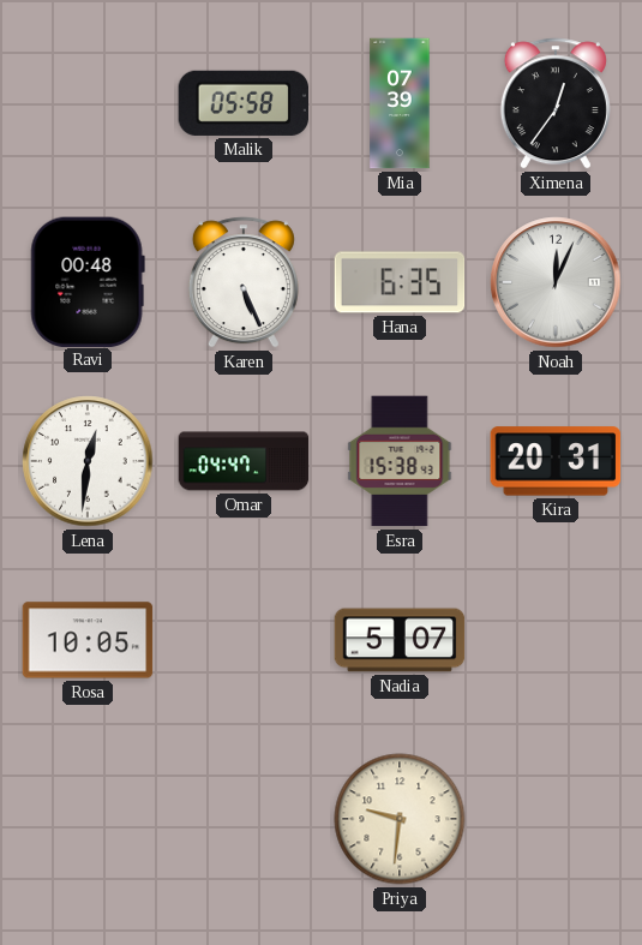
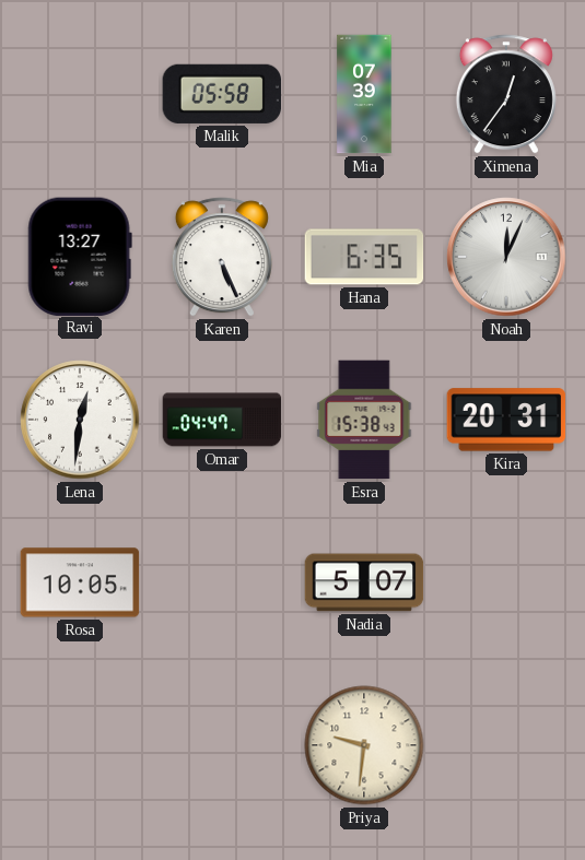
Ravi: 00:48 -> 13:27 (80, 256)
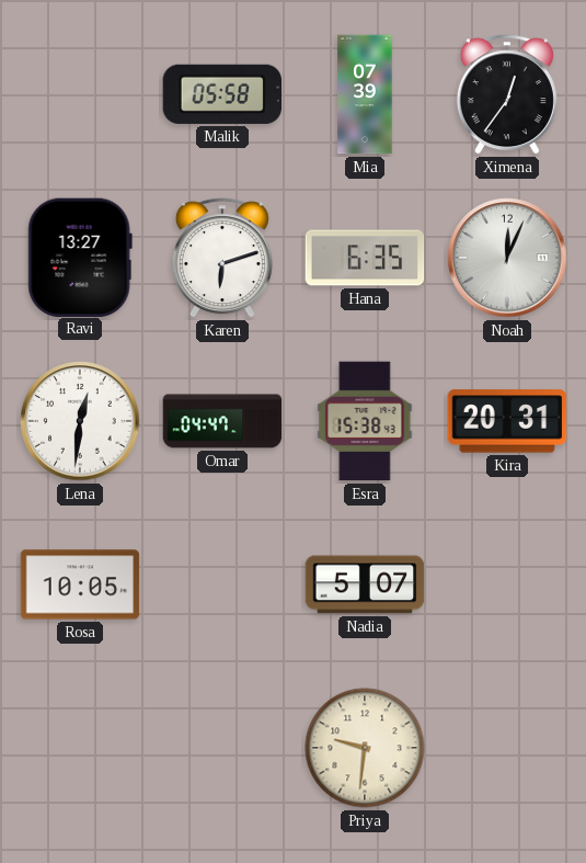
Karen: 5:26 -> 6:12 (222, 258)
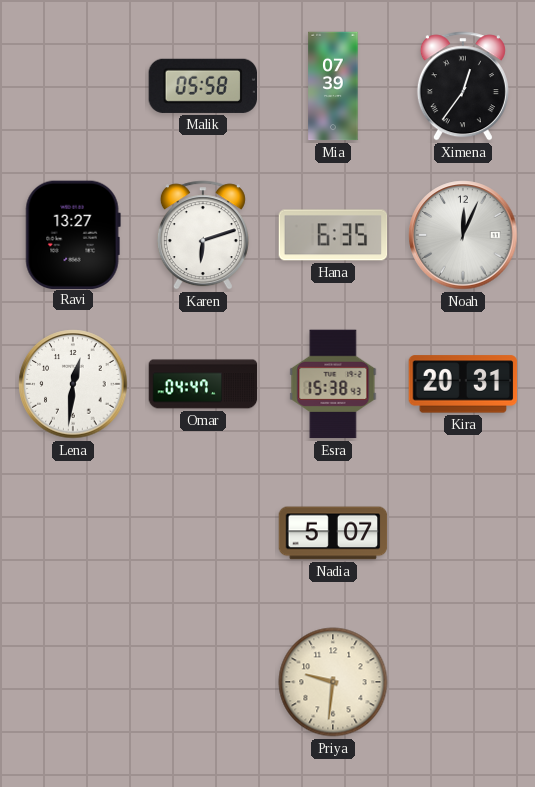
Rosa: 10:05 -> none (80, 584)
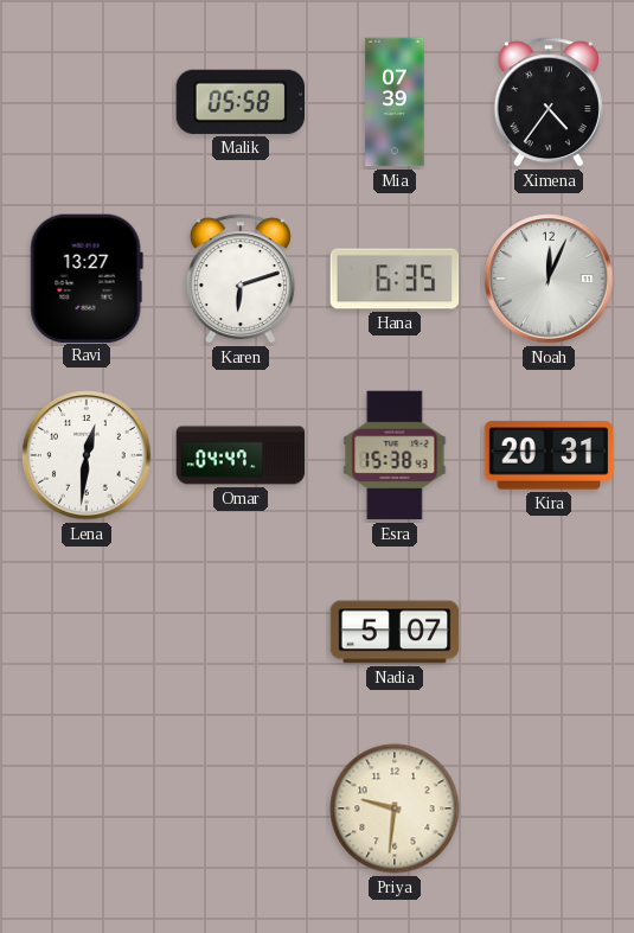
Ximena: 12:36 -> 4:36 (549, 102)
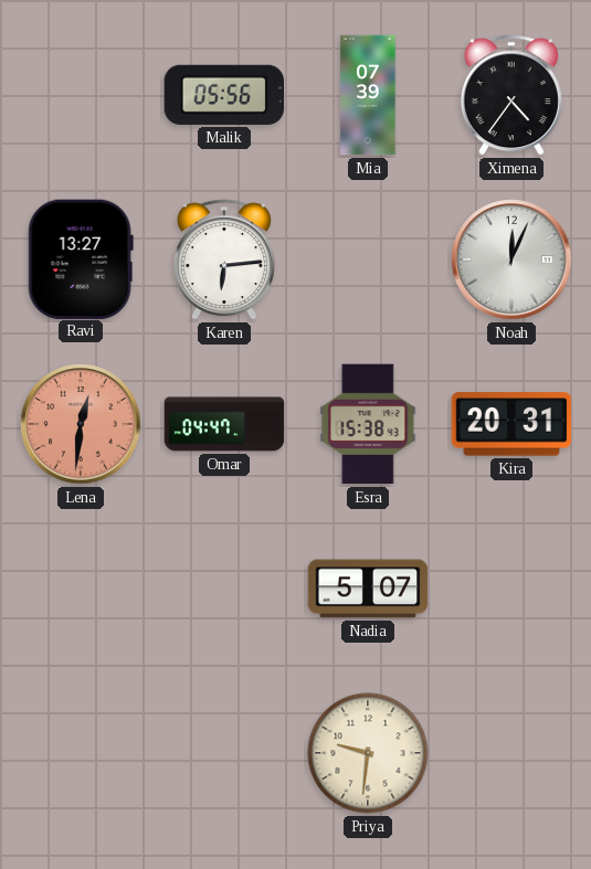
Malik: 05:58 -> 05:56 (224, 95)
Karen: 6:12 -> 6:14 (224, 259)
Hana: 6:35 -> none (395, 279)
Lena dial: white -> salmon (81, 424)
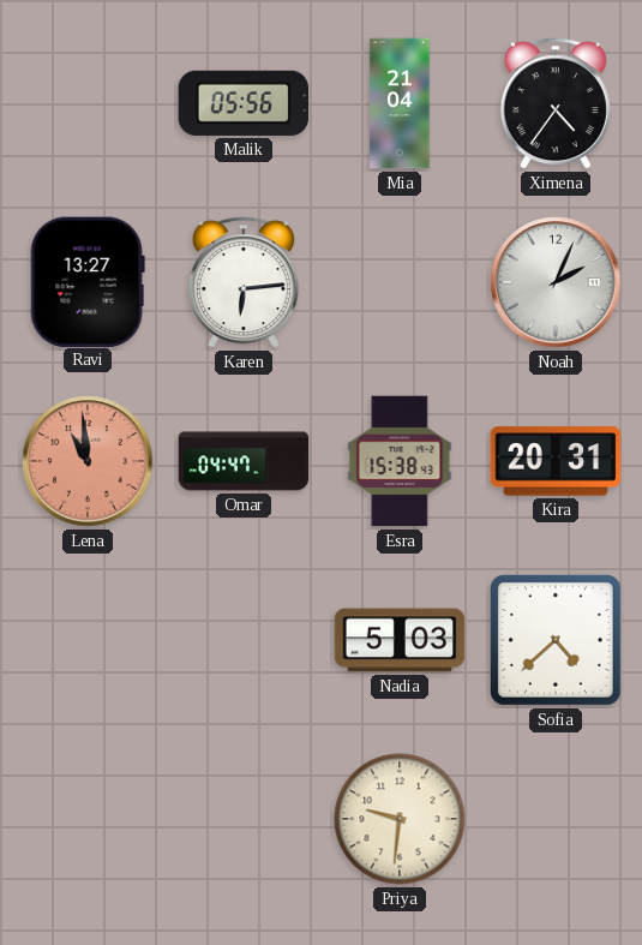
Mia: 07:39 -> 21:04 (400, 103)
Noah: 12:04 -> 2:04 (556, 282)
Lena: 12:31 -> 10:59 (88, 461)
Nadia: 5:07 -> 5:03 (400, 640)
Sofia: none -> 4:38 (556, 640)
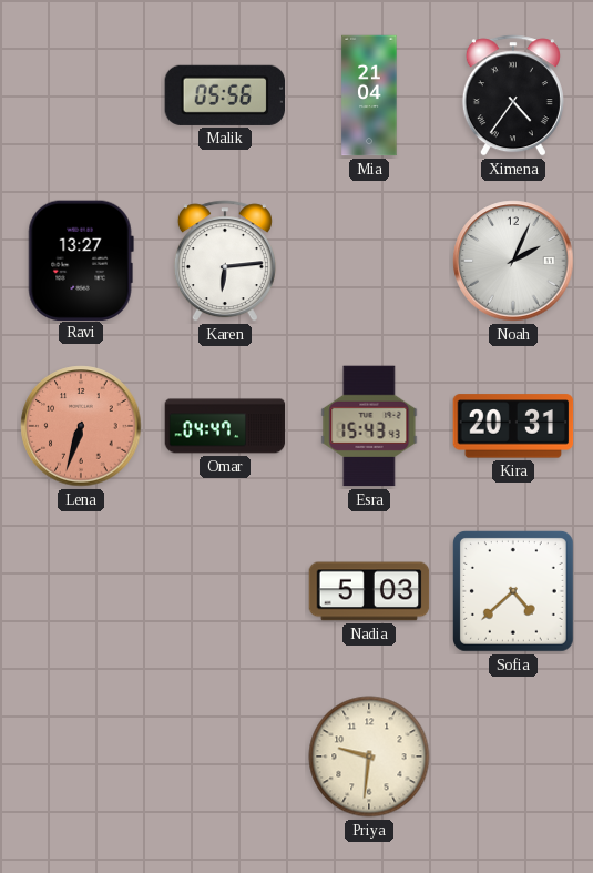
Lena: 10:59 -> 6:33 (81, 426)
Esra: 15:38 -> 15:43 (369, 426)
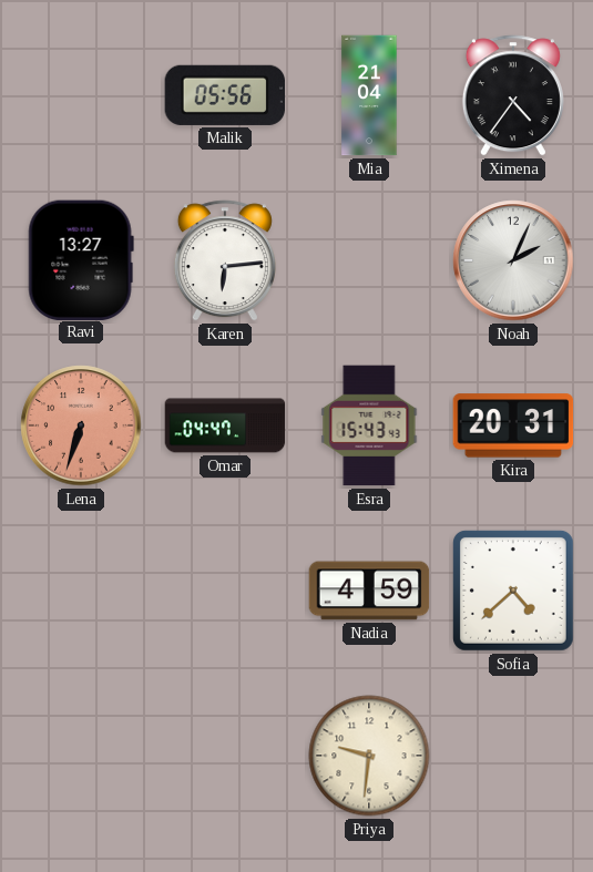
Nadia: 5:03 -> 4:59 (369, 591)
